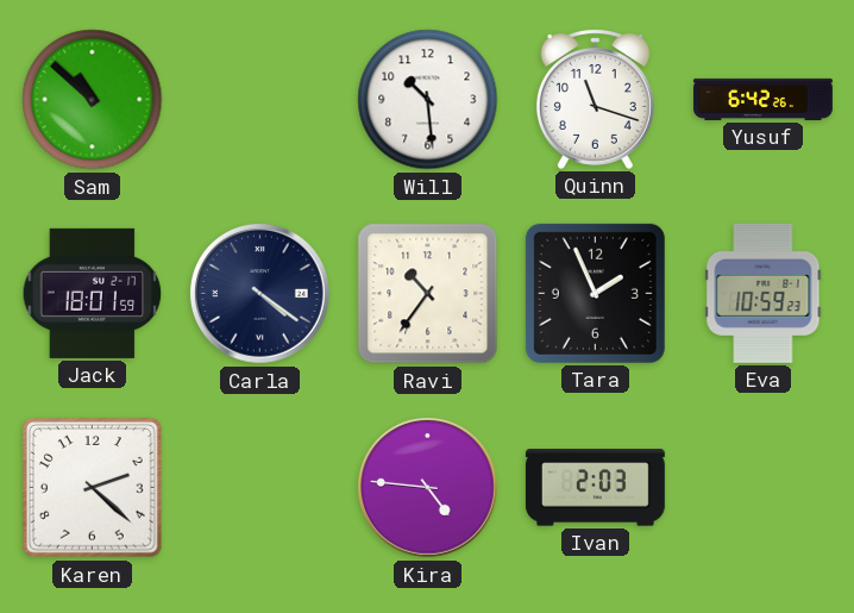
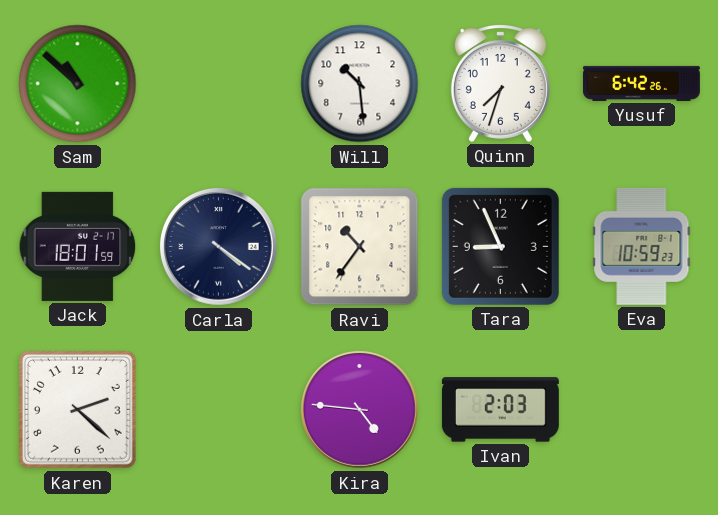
Quinn: 11:18 -> 7:33 (500, 84)
Tara: 1:56 -> 8:56 (500, 246)
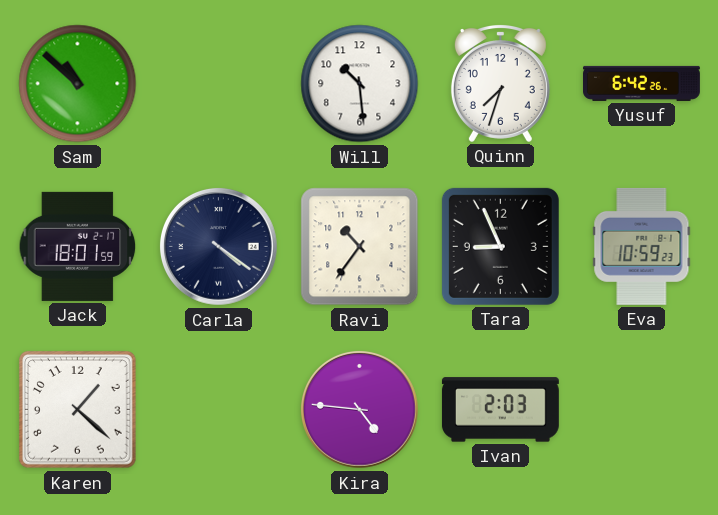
Karen: 2:22 -> 1:22 (78, 410)
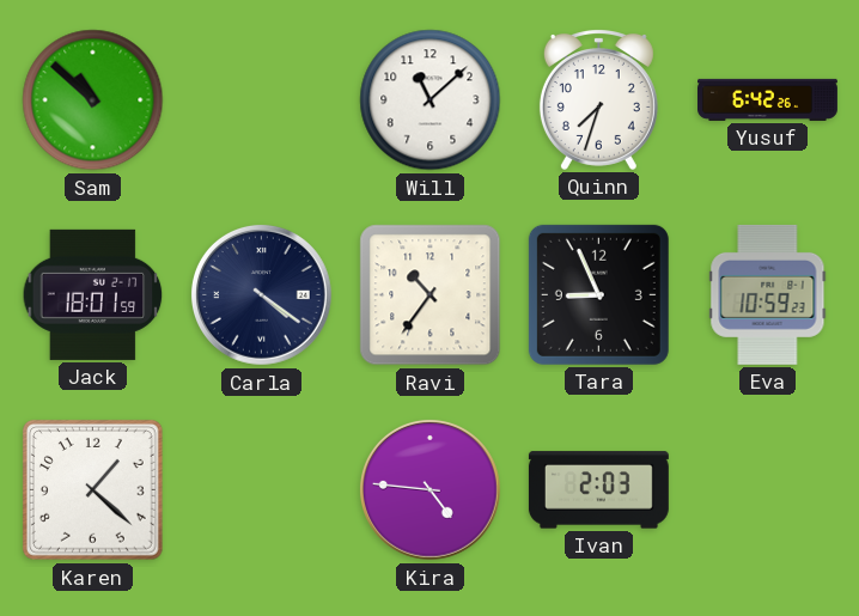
Will: 10:29 -> 11:08 (431, 100)
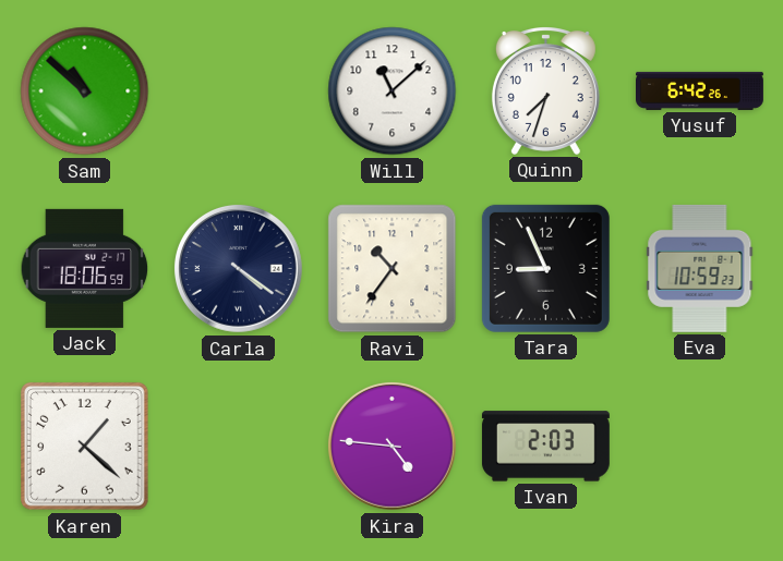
Jack: 18:01 -> 18:06 (85, 268)
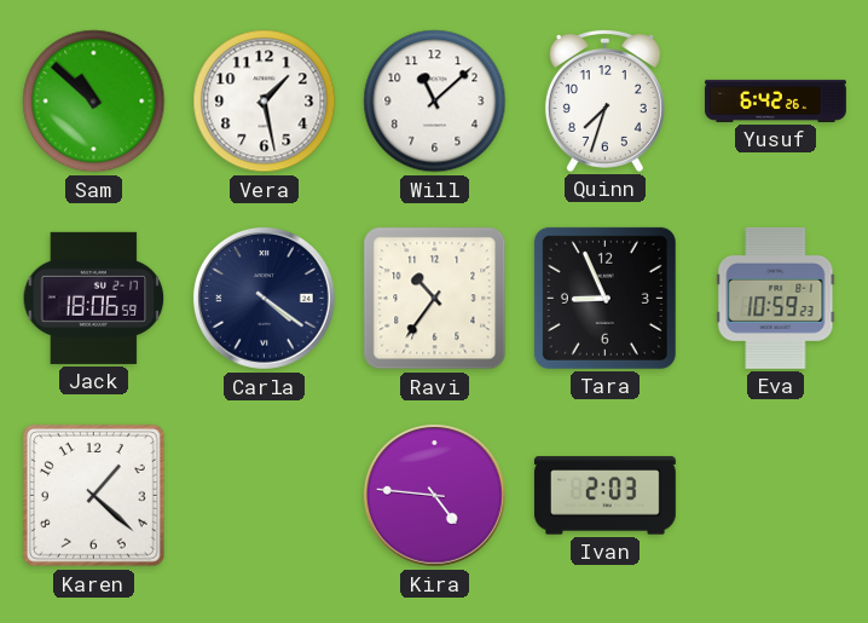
Vera: none -> 1:28 (265, 102)
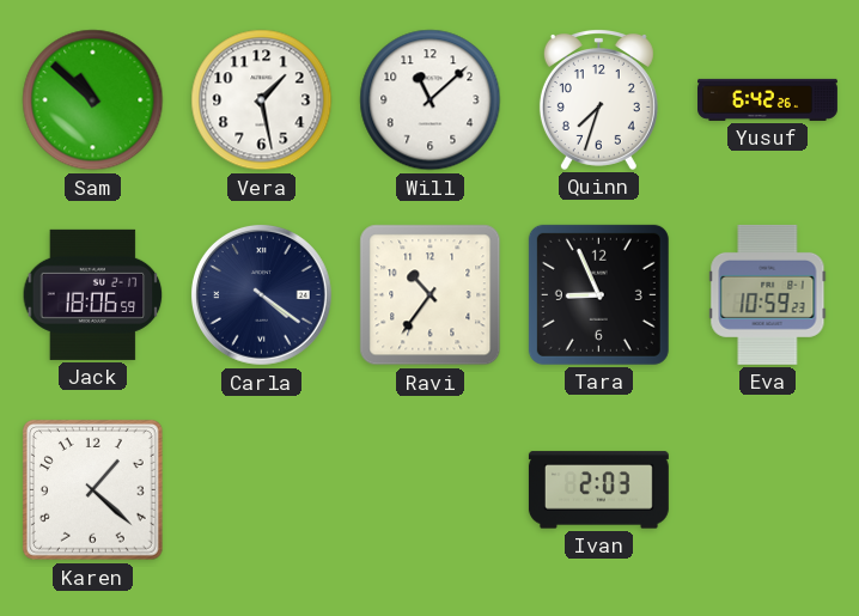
Kira: 4:46 -> none (434, 495)
